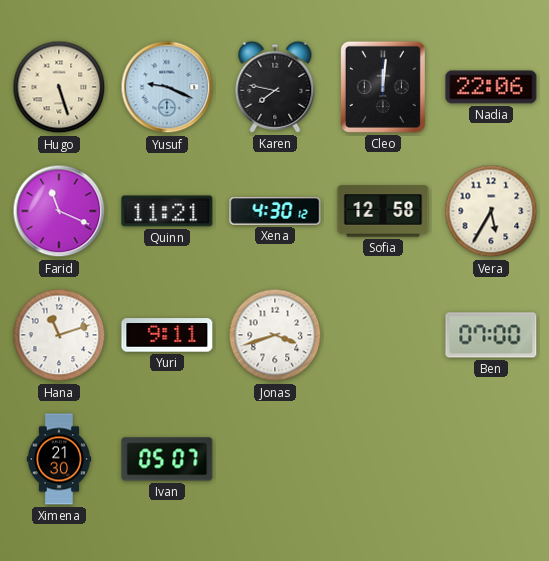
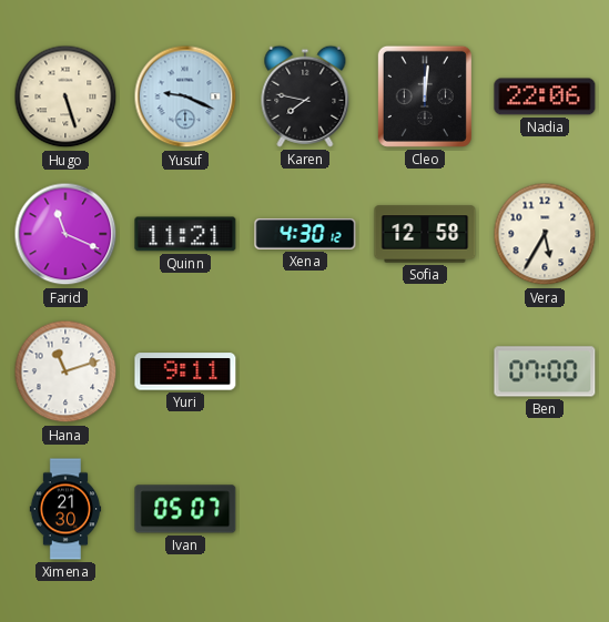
Jonas: 3:42 -> none (275, 335)
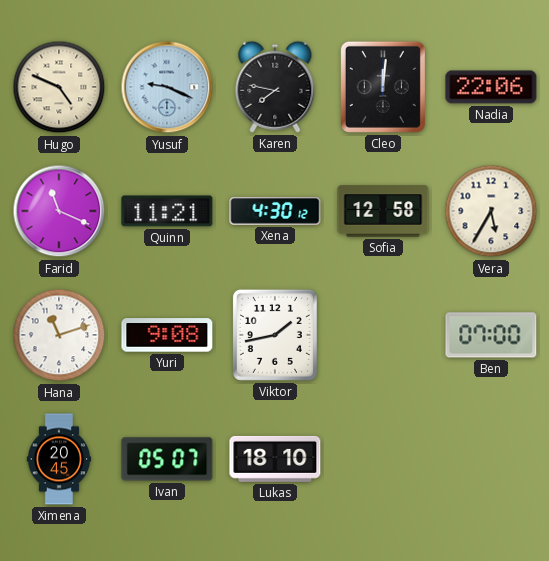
Hugo: 5:27 -> 4:49 (59, 87)
Yuri: 9:11 -> 9:08 (167, 335)
Viktor: none -> 1:43 (275, 335)
Ximena: 21:30 -> 20:45 (59, 459)
Lukas: none -> 18:10 (275, 459)
